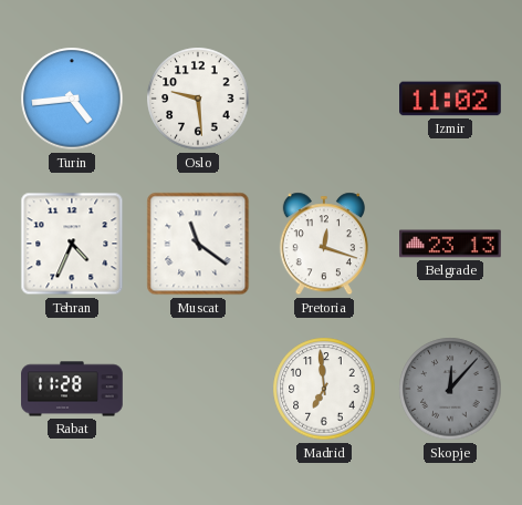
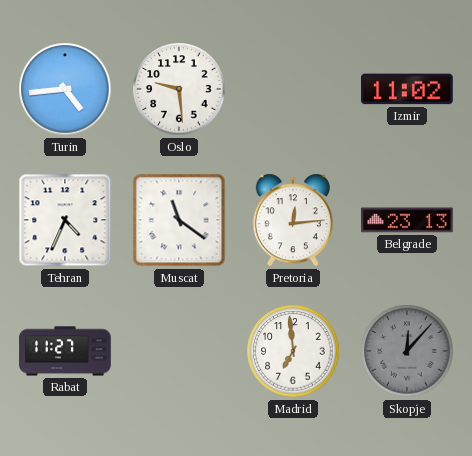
Pretoria: 12:18 -> 12:14 (293, 220)
Rabat: 11:28 -> 11:27 (65, 351)
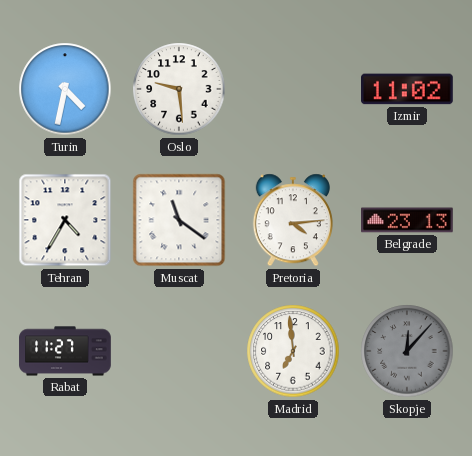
Turin: 4:44 -> 4:32 (65, 89)
Tehran: 4:34 -> 4:35 (65, 220)
Pretoria: 12:14 -> 4:14 (293, 220)
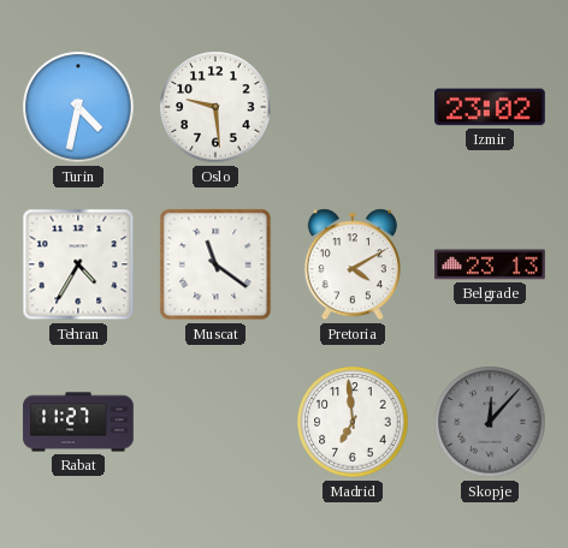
Izmir: 11:02 -> 23:02 (491, 107)
Pretoria: 4:14 -> 4:10 (353, 264)
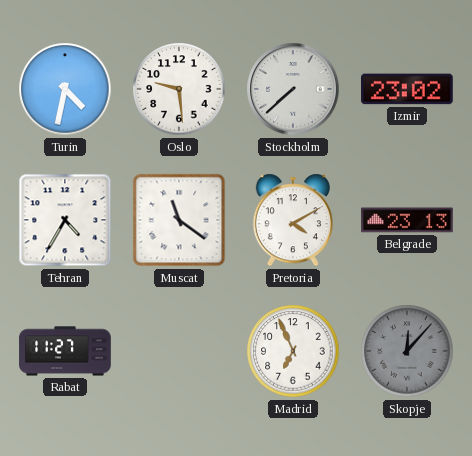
Stockholm: none -> 7:38 (293, 89)
Madrid: 6:59 -> 6:56 (293, 351)
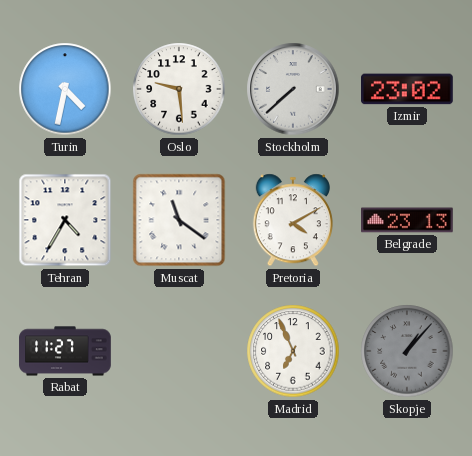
Skopje: 12:07 -> 1:07 (407, 351)
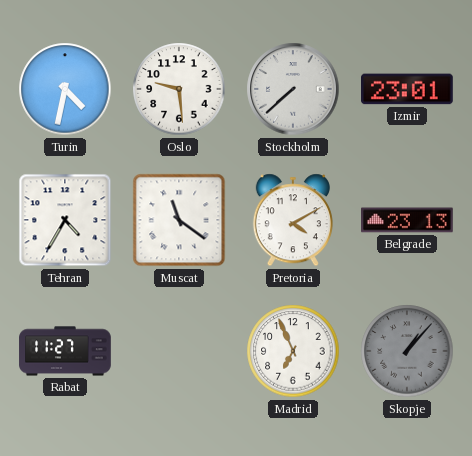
Izmir: 23:02 -> 23:01 (408, 89)
